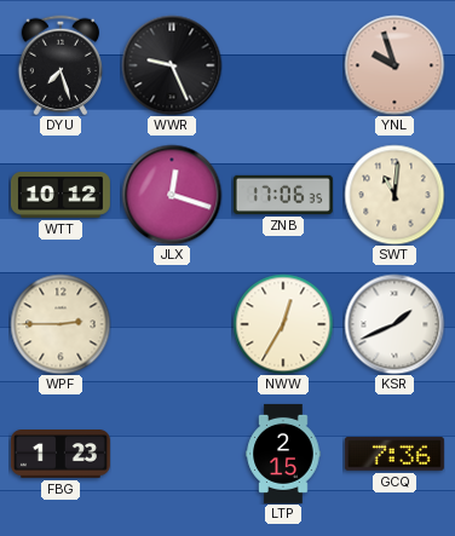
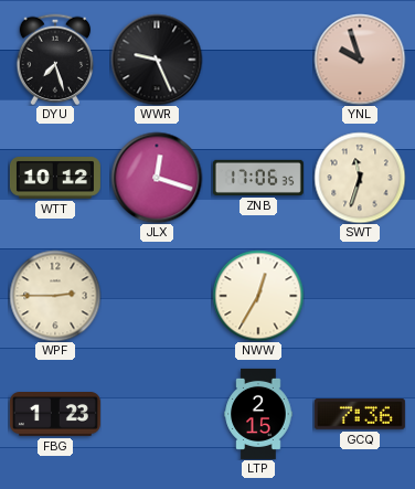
SWT: 11:01 -> 11:33 (360, 178)
KSR: 1:41 -> none (394, 324)
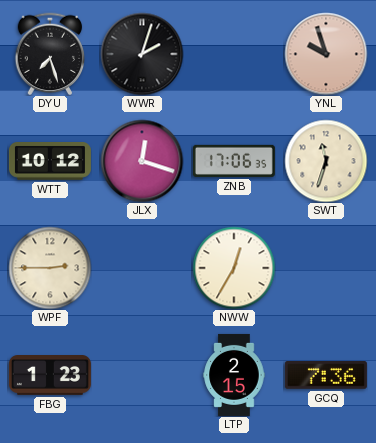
WWR: 9:26 -> 2:03 (142, 54)
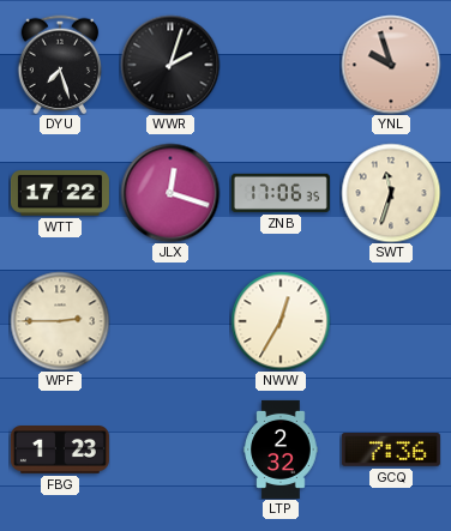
WTT: 10:12 -> 17:22 (60, 194)
LTP: 2:15 -> 2:32 (281, 449)
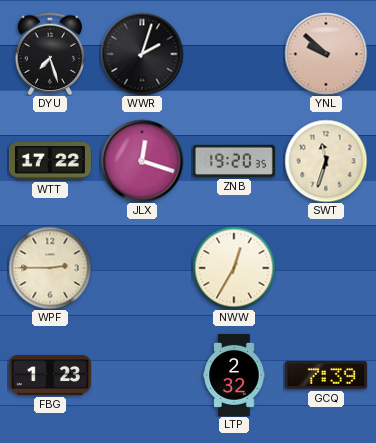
YNL: 9:57 -> 9:52 (326, 54)
ZNB: 17:06 -> 19:20 (234, 161)
GCQ: 7:36 -> 7:39 (326, 375)
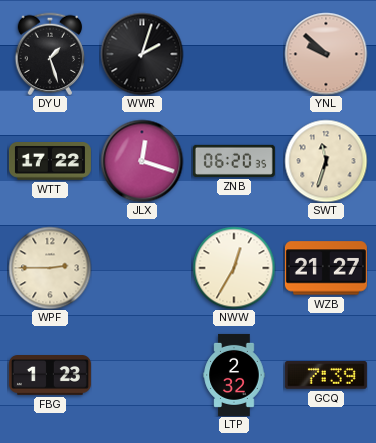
DYU: 7:27 -> 1:27 (50, 54)
ZNB: 19:20 -> 06:20 (234, 161)
WZB: none -> 21:27 (326, 268)
